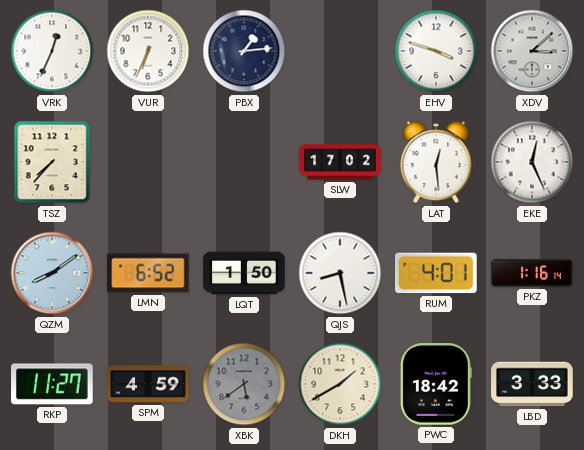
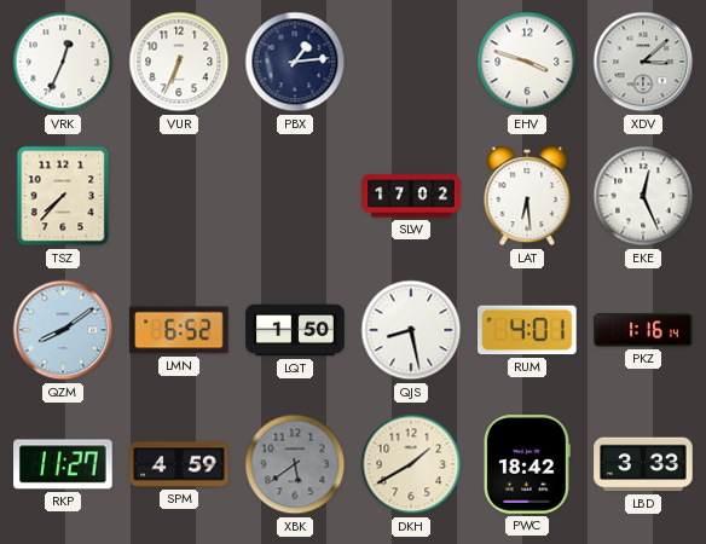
LAT: 12:29 -> 6:29 (527, 196)
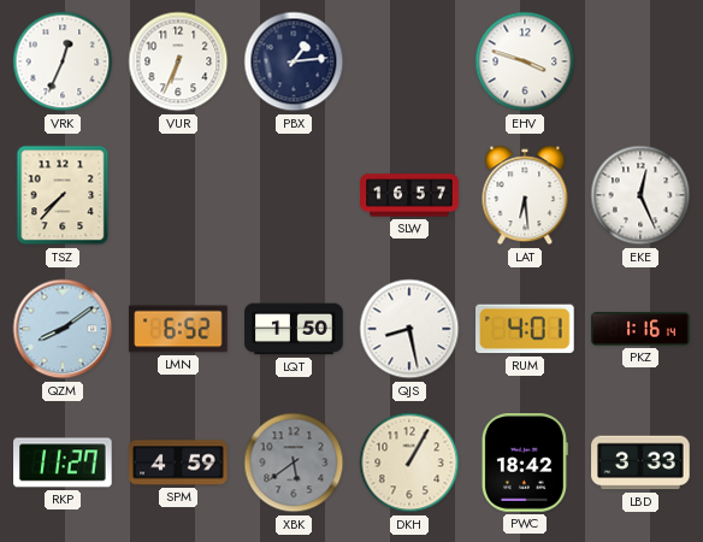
XDV: 3:08 -> none (643, 62)
SLW: 17:02 -> 16:57 (409, 195)
DKH: 1:40 -> 1:05 (409, 463)
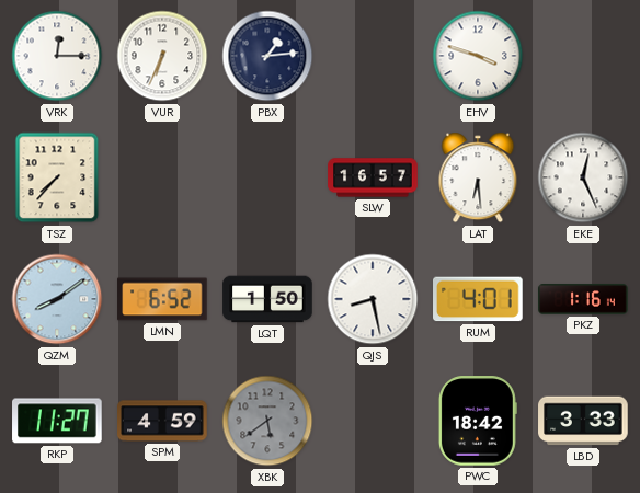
VRK: 12:34 -> 12:15 (57, 56)
DKH: 1:05 -> none (409, 463)
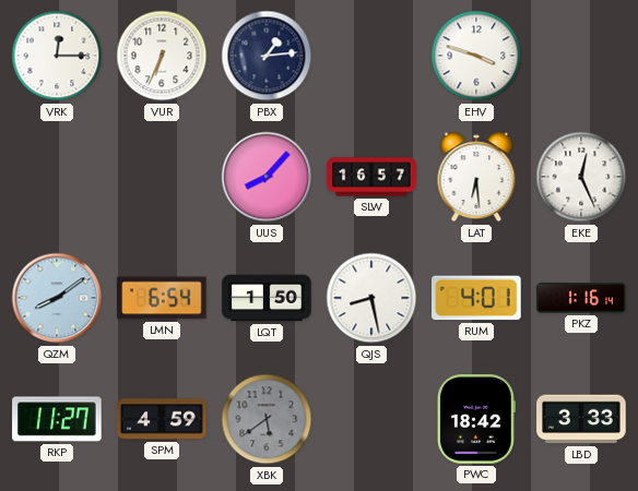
TSZ: 7:37 -> none (57, 177)
UUS: none -> 8:07 (267, 177)
LMN: 6:52 -> 6:54 (162, 298)
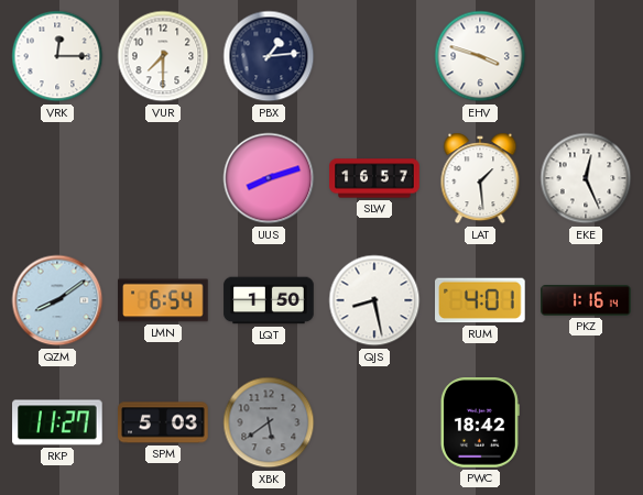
VUR: 6:34 -> 7:30 (163, 56)
UUS: 8:07 -> 8:12 (269, 178)
LAT: 6:29 -> 1:29 (480, 178)
SPM: 4:59 -> 5:03 (163, 422)
LBD: 3:33 -> none (581, 419)
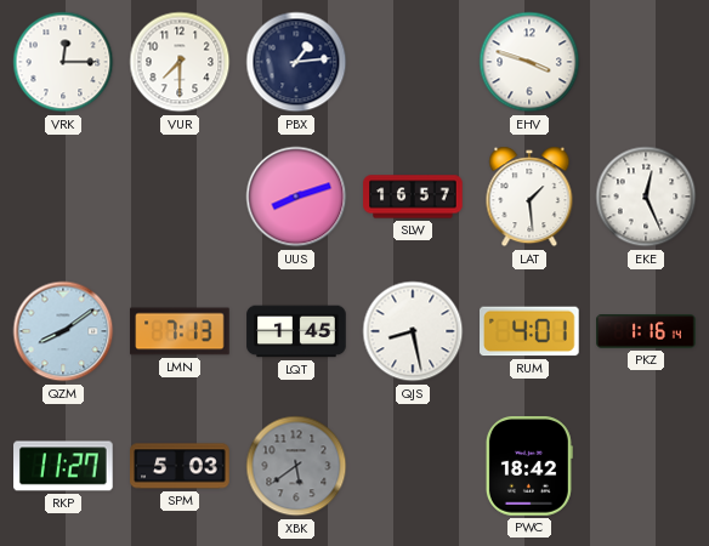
LMN: 6:54 -> 7:13 (180, 331)
LQT: 1:50 -> 1:45 (296, 331)
